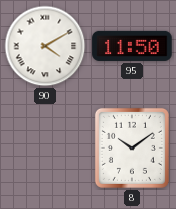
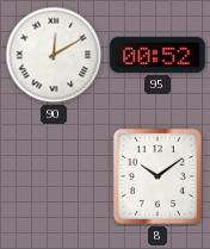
90: 4:10 -> 12:10 (54, 55)
95: 11:50 -> 00:52 (157, 55)
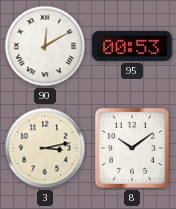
95: 00:52 -> 00:53 (132, 46)
3: none -> 3:13 (45, 148)
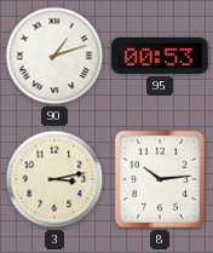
90: 12:10 -> 1:12 (54, 56)
8: 10:09 -> 10:14 (160, 179)
